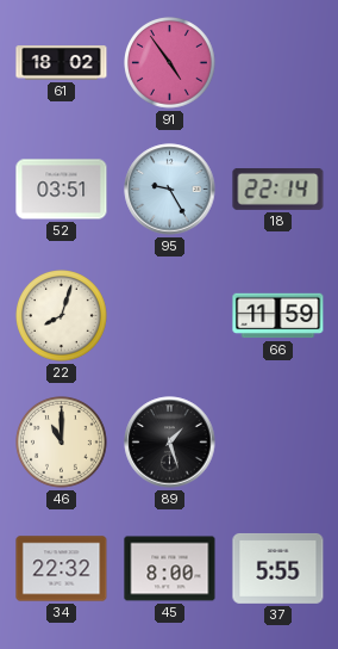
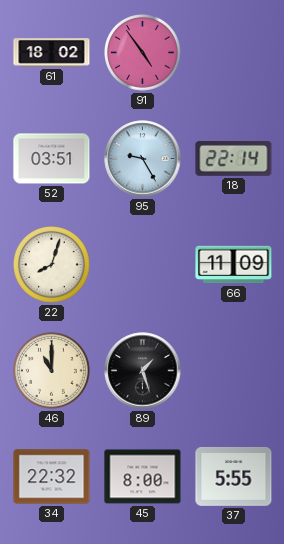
66: 11:59 -> 11:09 (234, 265)
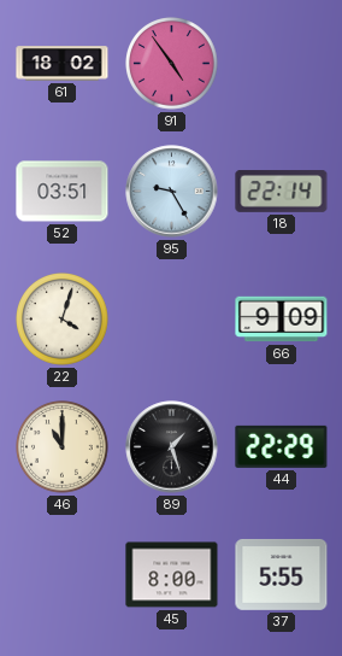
22: 8:03 -> 4:03 (63, 320)
66: 11:09 -> 9:09 (282, 320)
44: none -> 22:29 (282, 446)
34: 22:32 -> none (52, 477)
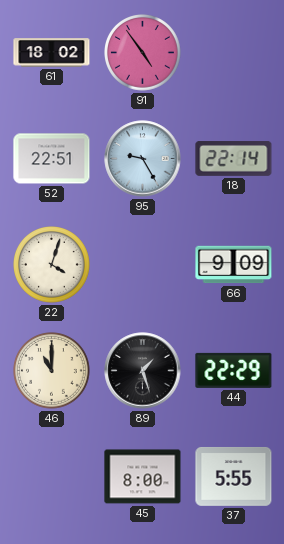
52: 03:51 -> 22:51 (52, 159)
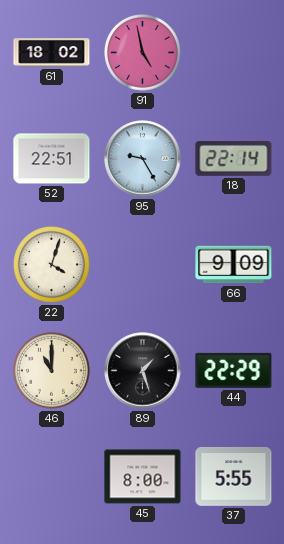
91: 4:54 -> 4:58 (143, 53)
